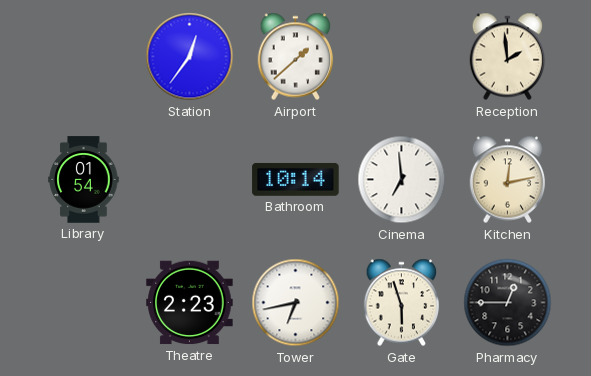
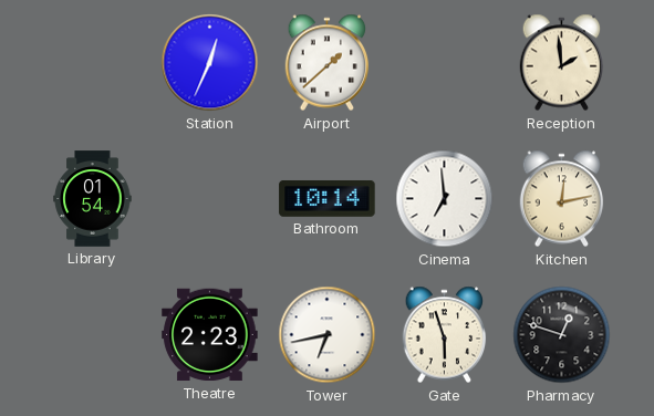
Station: 12:36 -> 12:34 (210, 63)
Pharmacy: 12:45 -> 12:48 (562, 335)
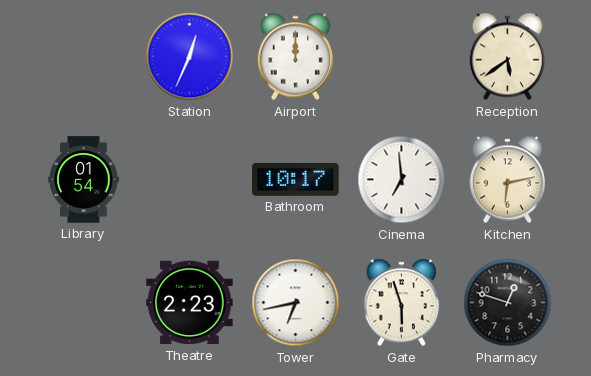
Airport: 1:38 -> 12:00 (296, 57)
Reception: 1:59 -> 5:39 (508, 57)
Bathroom: 10:14 -> 10:17 (296, 180)
Kitchen: 12:13 -> 6:13 (508, 180)
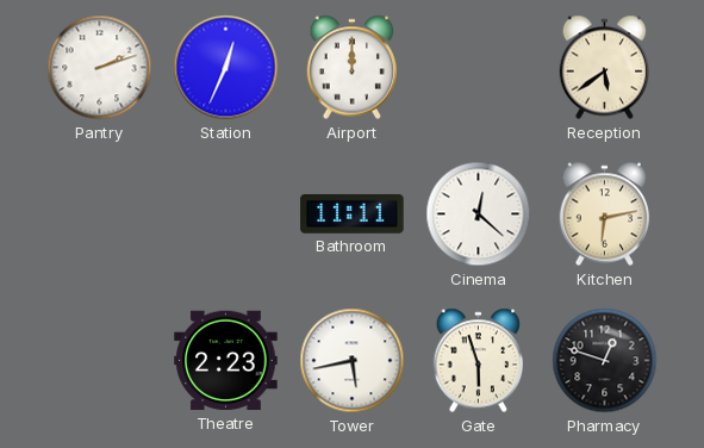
Pantry: none -> 2:12 (100, 68)
Library: 01:54 -> none (84, 180)
Bathroom: 10:17 -> 11:11 (353, 214)
Cinema: 6:59 -> 12:22 (479, 214)
Tower: 6:43 -> 5:43 (353, 361)
